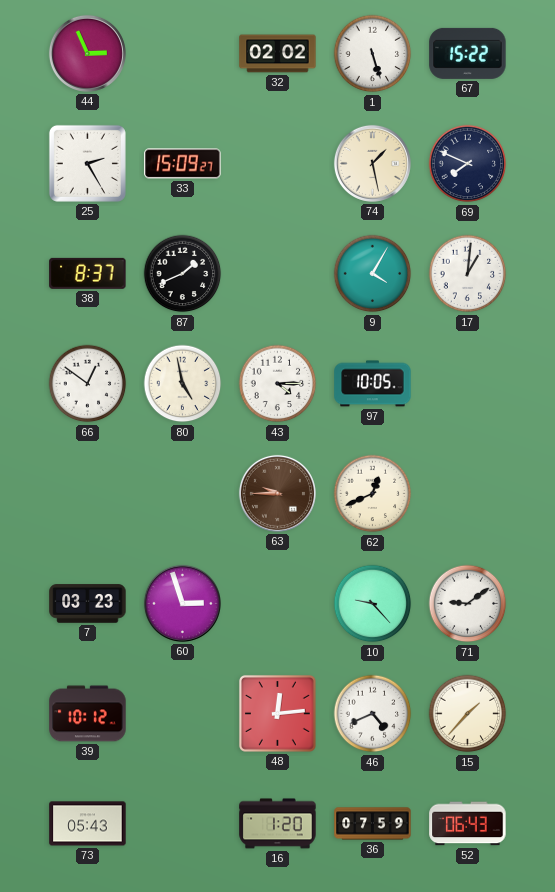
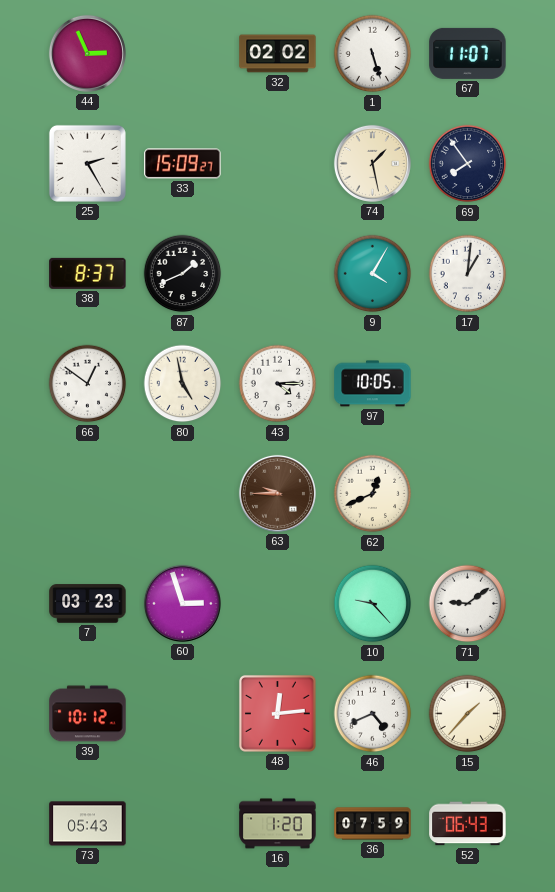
67: 15:22 -> 11:07 (468, 53)
69: 7:49 -> 7:54 (468, 164)
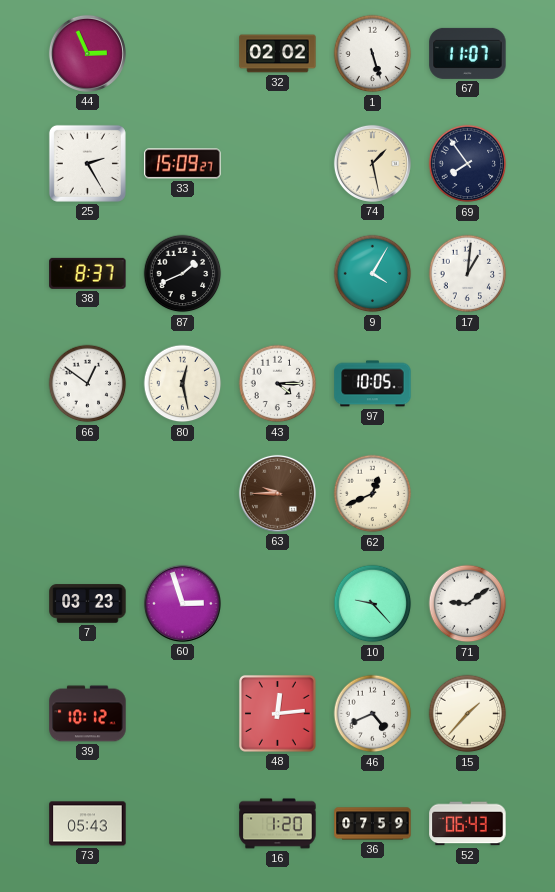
80: 4:58 -> 12:28 (183, 384)
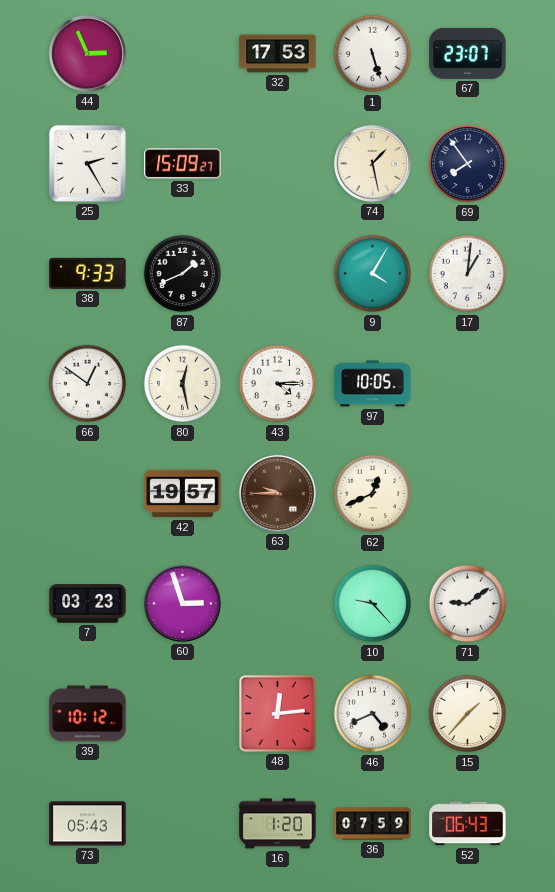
32: 02:02 -> 17:53 (278, 54)
67: 11:07 -> 23:07 (468, 53)
38: 8:37 -> 9:33 (88, 273)
42: none -> 19:57 (183, 494)
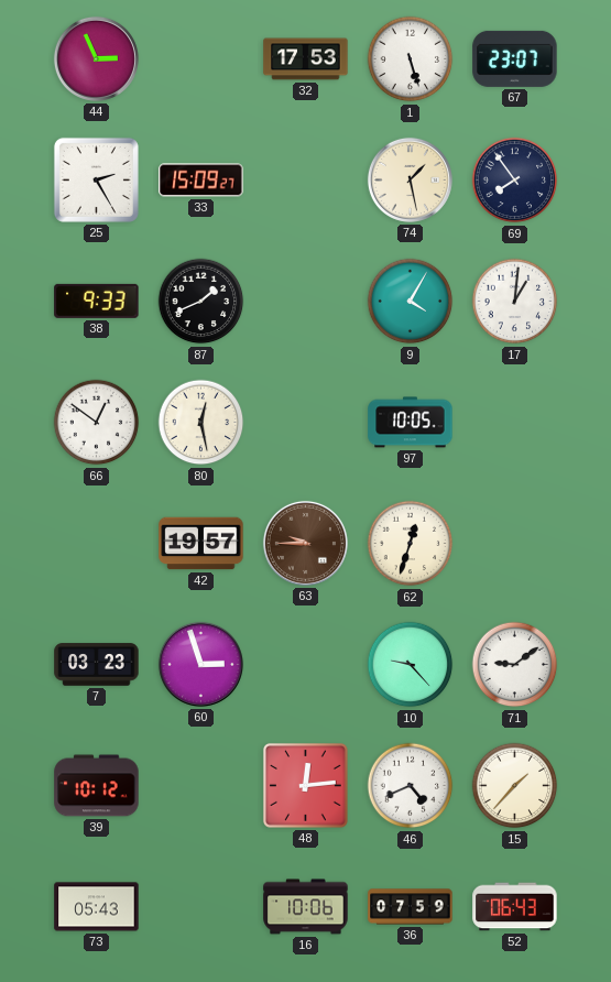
43: 4:15 -> none (278, 384)
62: 12:41 -> 12:33 (411, 544)
16: 1:20 -> 10:06 (306, 907)
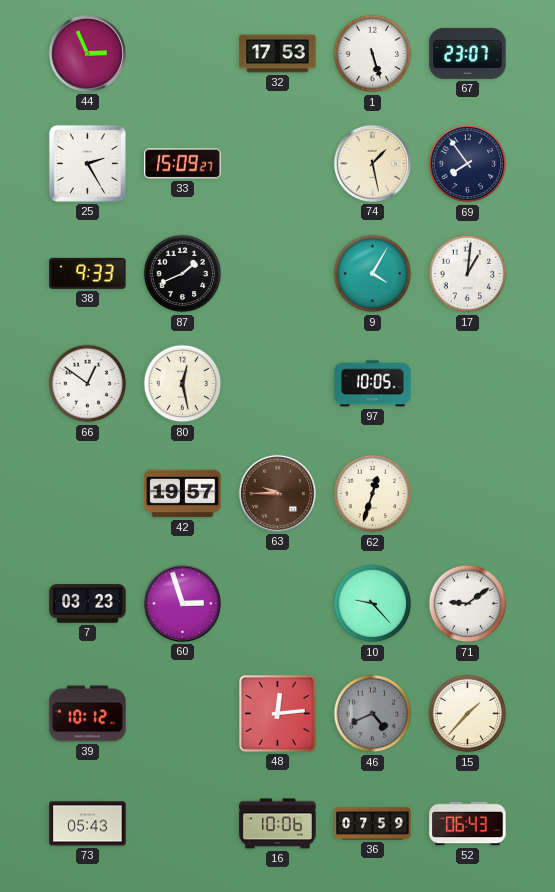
46 dial: white -> grey (373, 714)
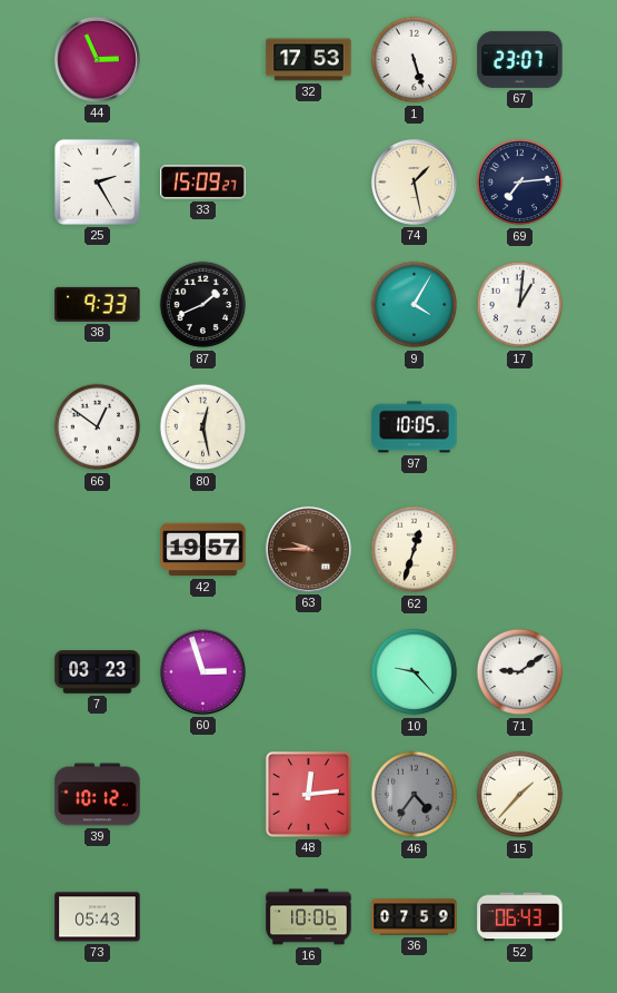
69: 7:54 -> 7:14 (520, 183)
46: 4:41 -> 4:36 (415, 795)
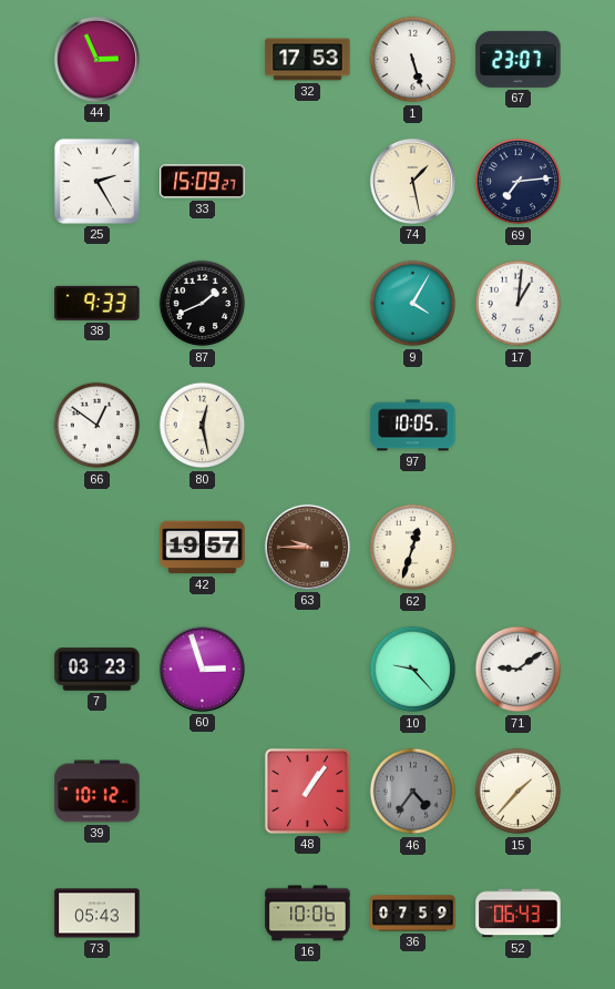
48: 12:14 -> 1:06 (307, 791)
